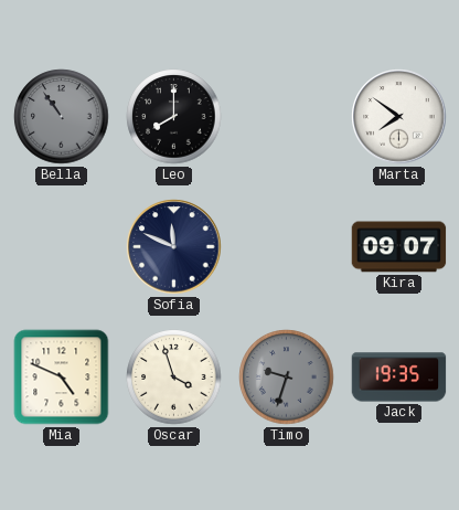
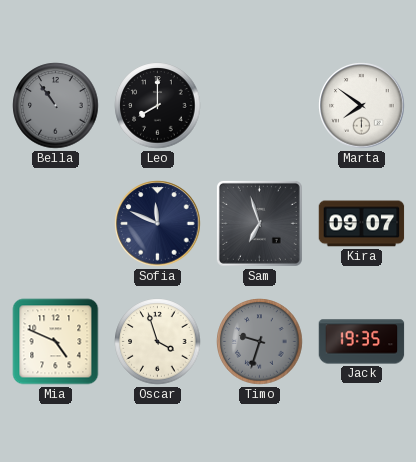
Sam: none -> 6:57 (259, 223)
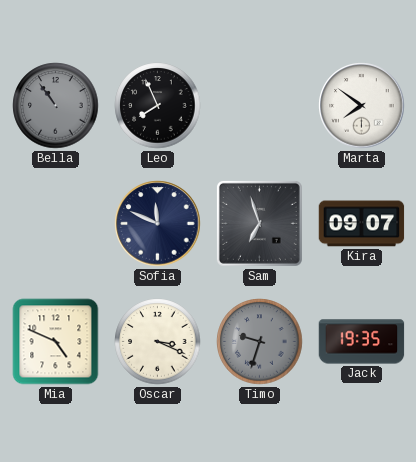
Leo: 8:00 -> 7:56 (158, 106)
Oscar: 3:57 -> 3:19 (158, 342)
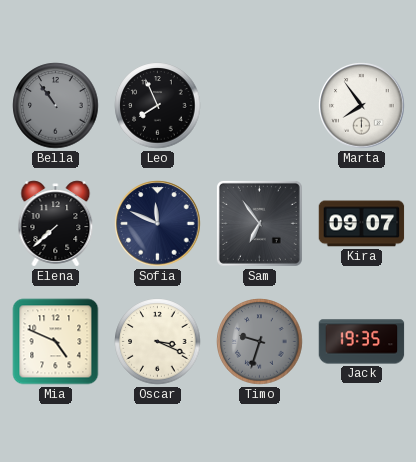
Marta: 7:51 -> 7:54 (362, 106)
Elena: none -> 7:38 (56, 224)
Sam: 6:57 -> 6:54 (259, 223)
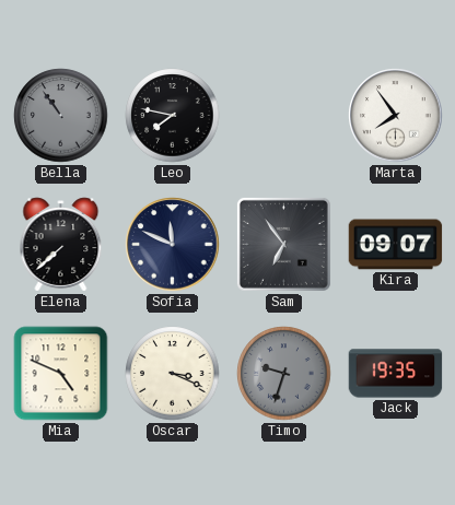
Leo: 7:56 -> 7:47 (173, 116)
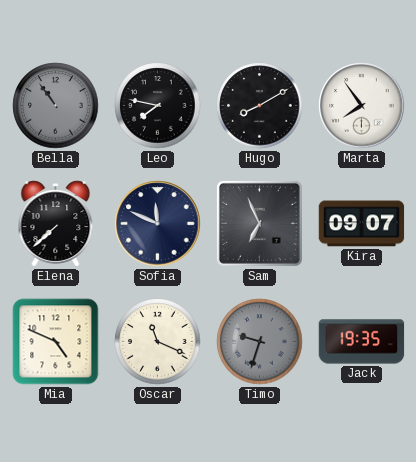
Hugo: none -> 8:10 (260, 106)
Sam: 6:54 -> 6:56 (259, 223)
Oscar: 3:19 -> 11:19 (158, 342)
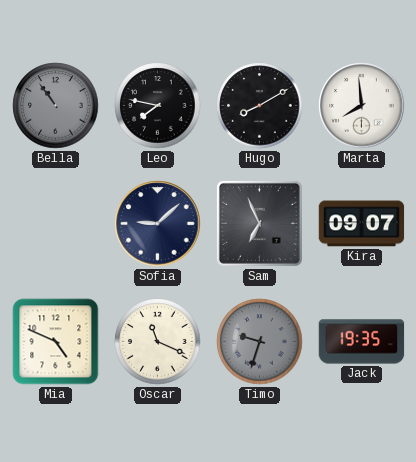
Marta: 7:54 -> 7:59 (362, 106)
Elena: 7:38 -> none (56, 224)
Sofia: 11:49 -> 9:08 (158, 224)
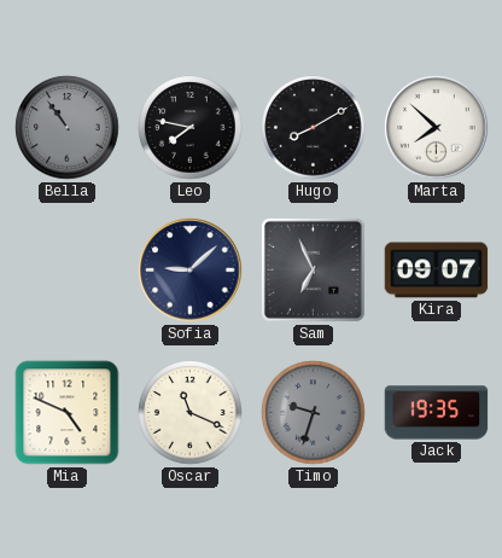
Marta: 7:59 -> 7:52 (437, 128)
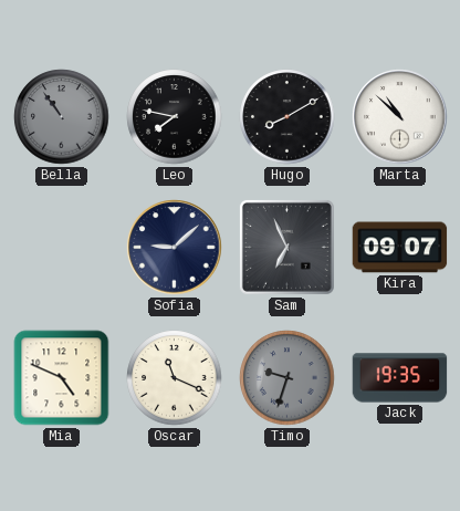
Marta: 7:52 -> 10:52 (400, 117)
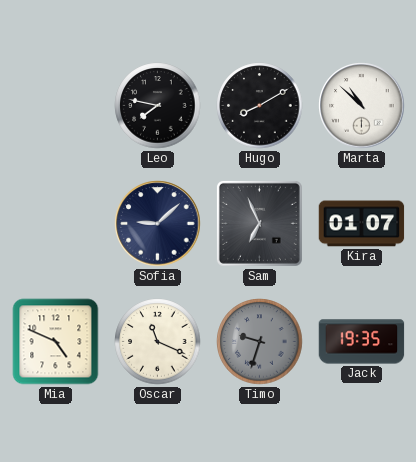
Bella: 10:54 -> none (62, 117)
Kira: 09:07 -> 01:07 (362, 224)
